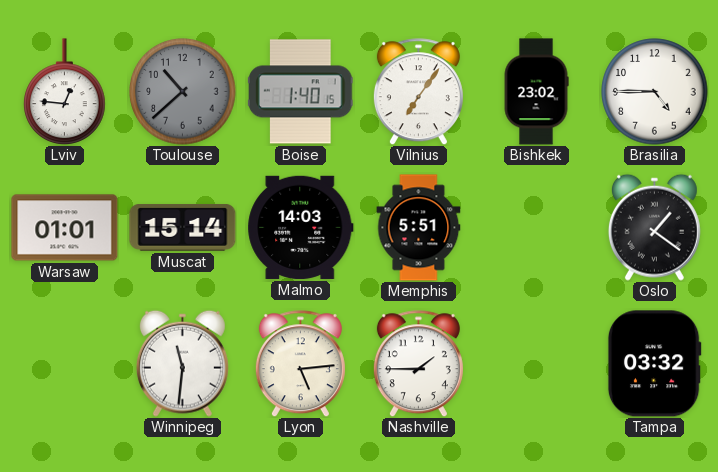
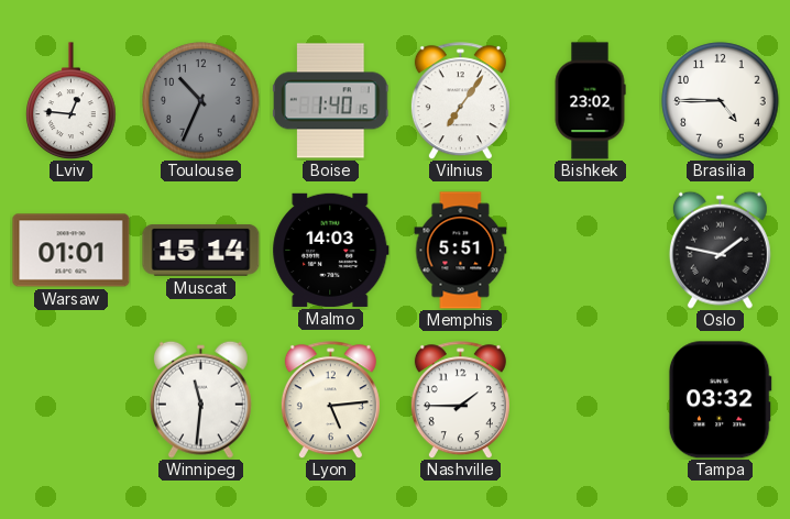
Toulouse: 10:38 -> 10:34 (201, 101)
Oslo: 1:21 -> 1:47 (720, 250)
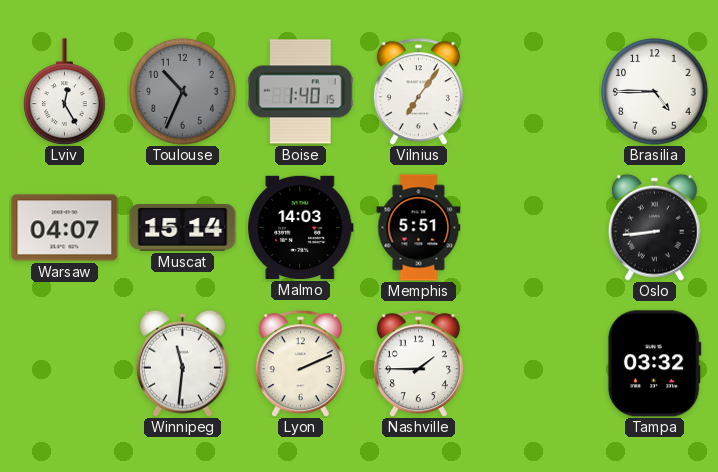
Lviv: 12:46 -> 12:25 (65, 91)
Bishkek: 23:02 -> none (590, 101)
Warsaw: 01:01 -> 04:07 (65, 228)
Oslo: 1:47 -> 8:44 (654, 227)
Lyon: 5:14 -> 2:11 (300, 364)
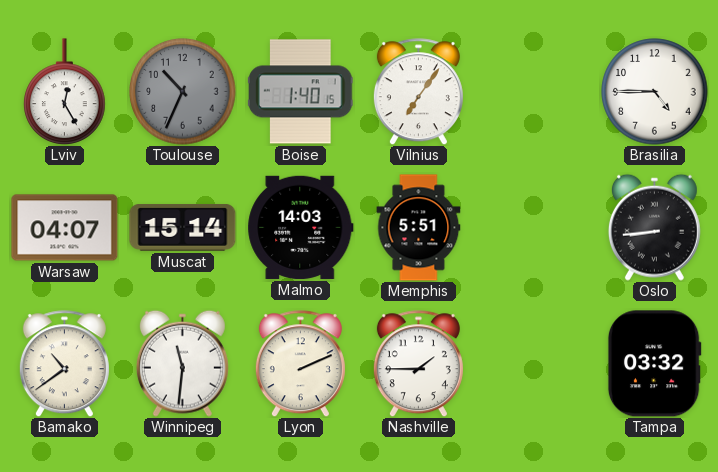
Bamako: none -> 10:39 (64, 364)
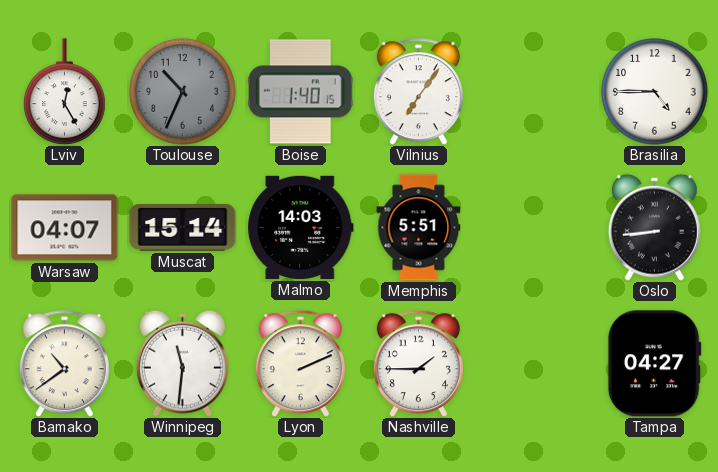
Tampa: 03:32 -> 04:27 (654, 364)
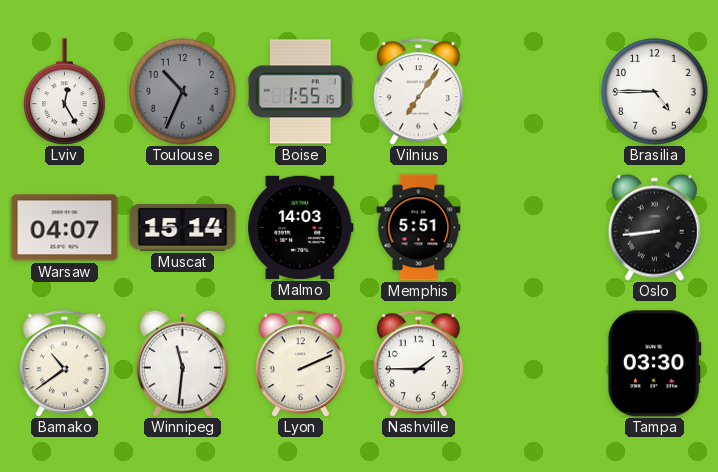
Boise: 1:40 -> 1:55 (300, 92)
Tampa: 04:27 -> 03:30 (654, 364)
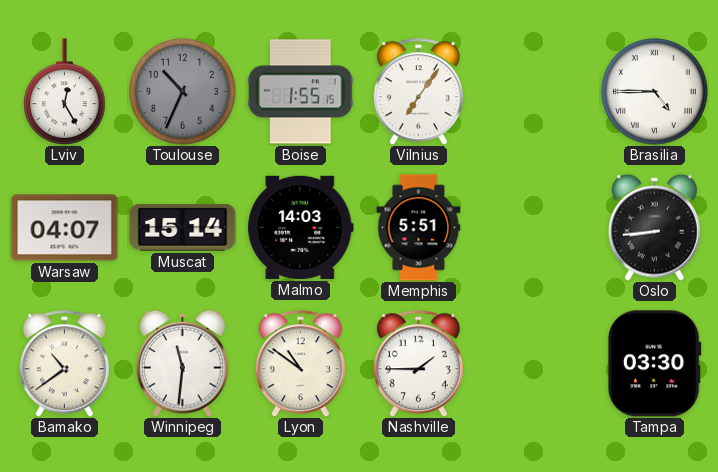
Brasilia numerals: Arabic -> Roman (655, 92)
Lyon: 2:11 -> 10:51 (300, 364)
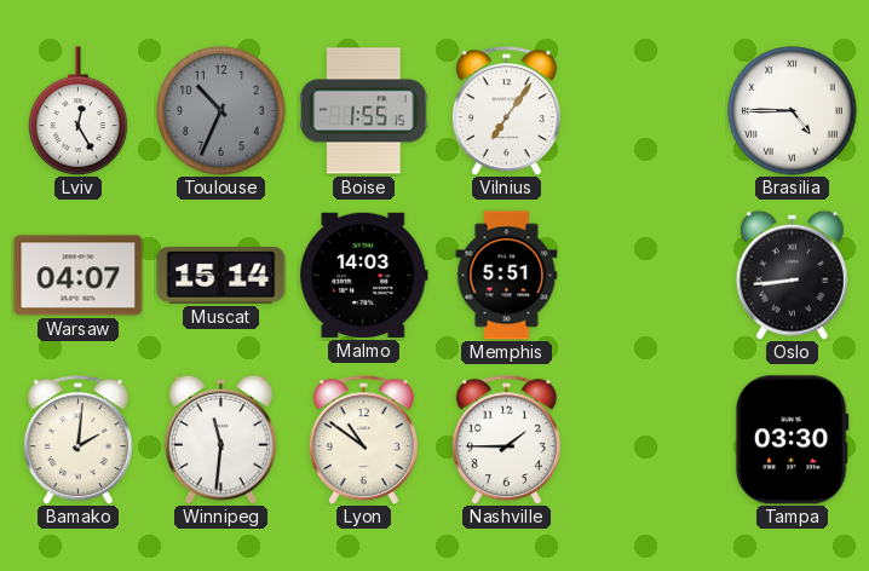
Bamako: 10:39 -> 2:01 (77, 440)
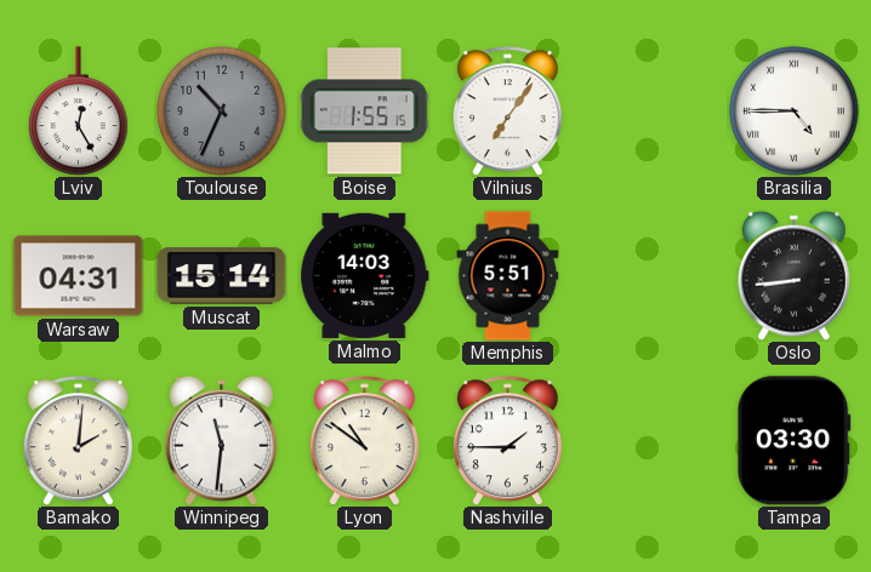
Warsaw: 04:07 -> 04:31 (79, 276)
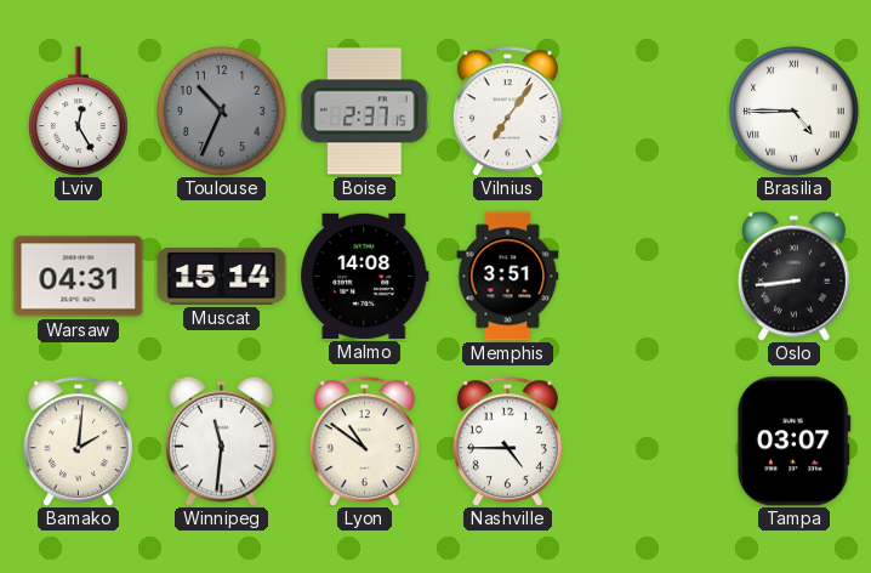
Boise: 1:55 -> 2:37 (364, 112)
Malmo: 14:03 -> 14:08 (365, 276)
Memphis: 5:51 -> 3:51 (508, 277)
Nashville: 1:45 -> 4:45 (507, 442)
Tampa: 03:30 -> 03:07 (793, 442)
